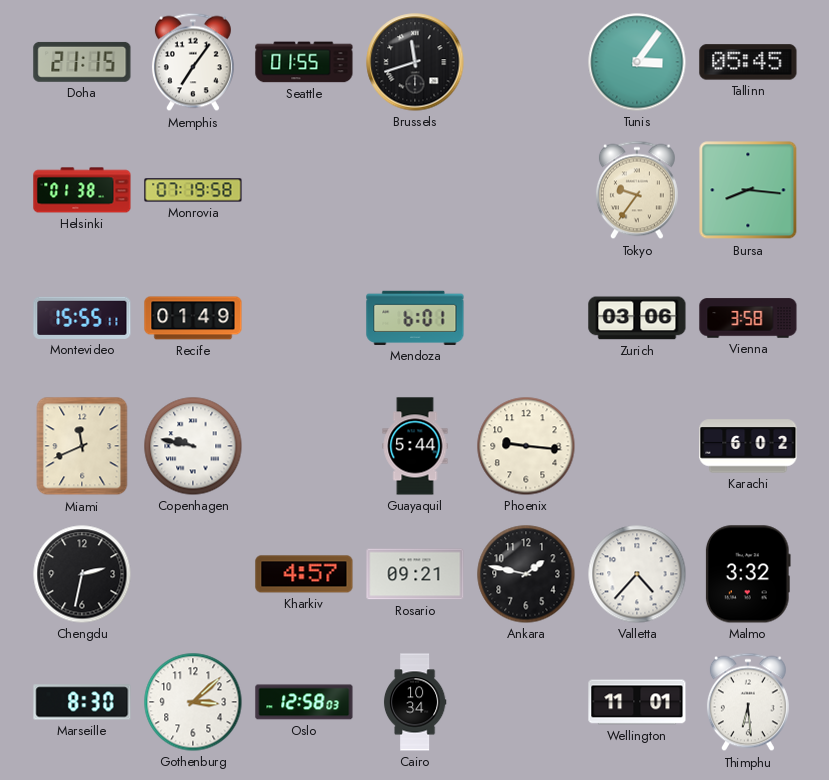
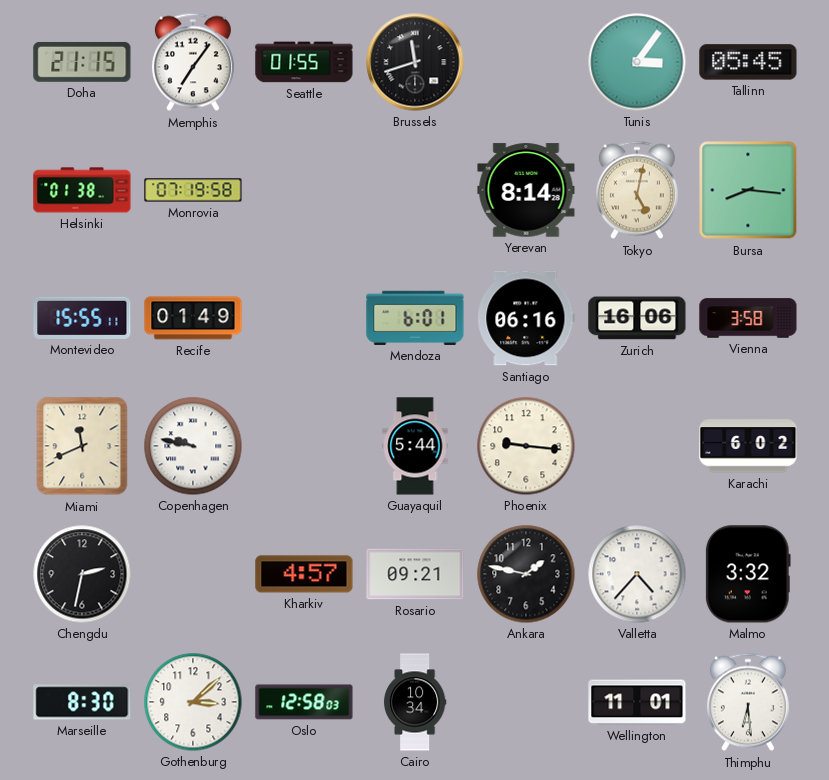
Yerevan: none -> 8:14 (526, 190)
Tokyo: 9:36 -> 5:02 (637, 190)
Santiago: none -> 06:16 (526, 318)
Zurich: 03:06 -> 16:06 (637, 318)
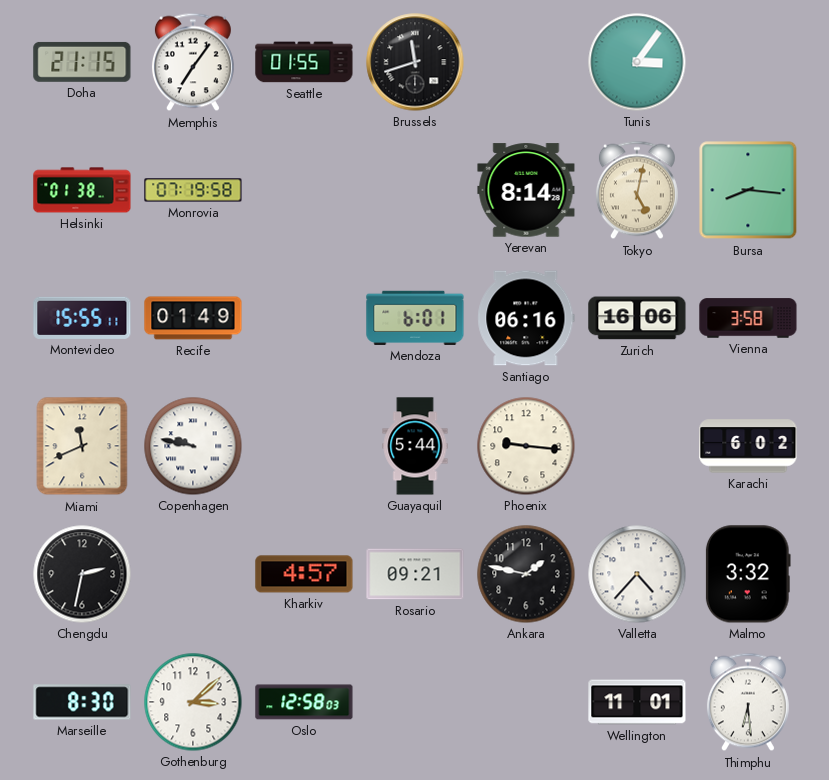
Tallinn: 05:45 -> none (748, 62)
Cairo: 10:34 -> none (415, 702)
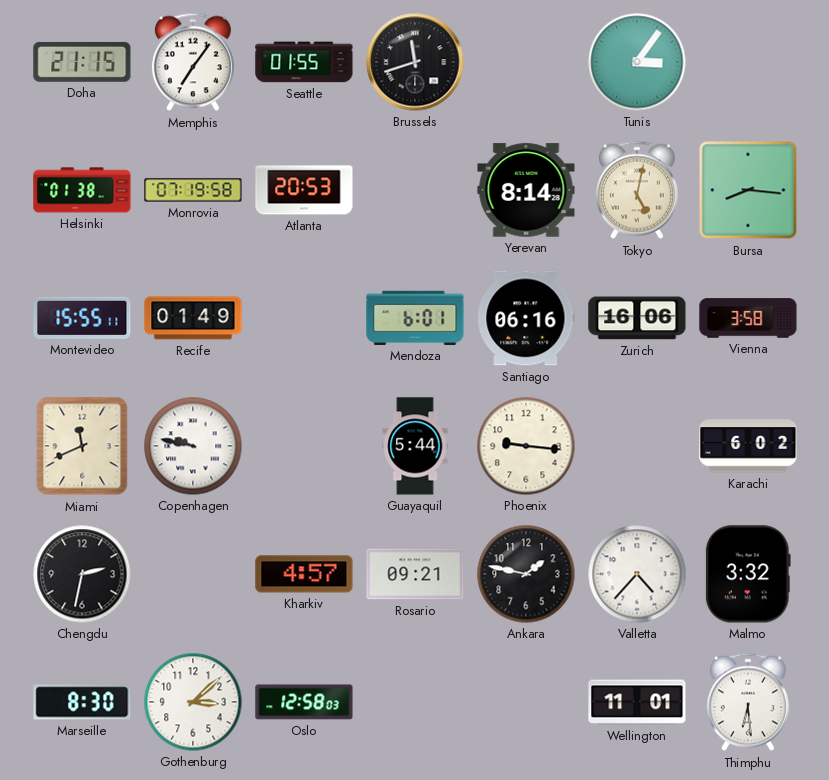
Atlanta: none -> 20:53 (304, 190)
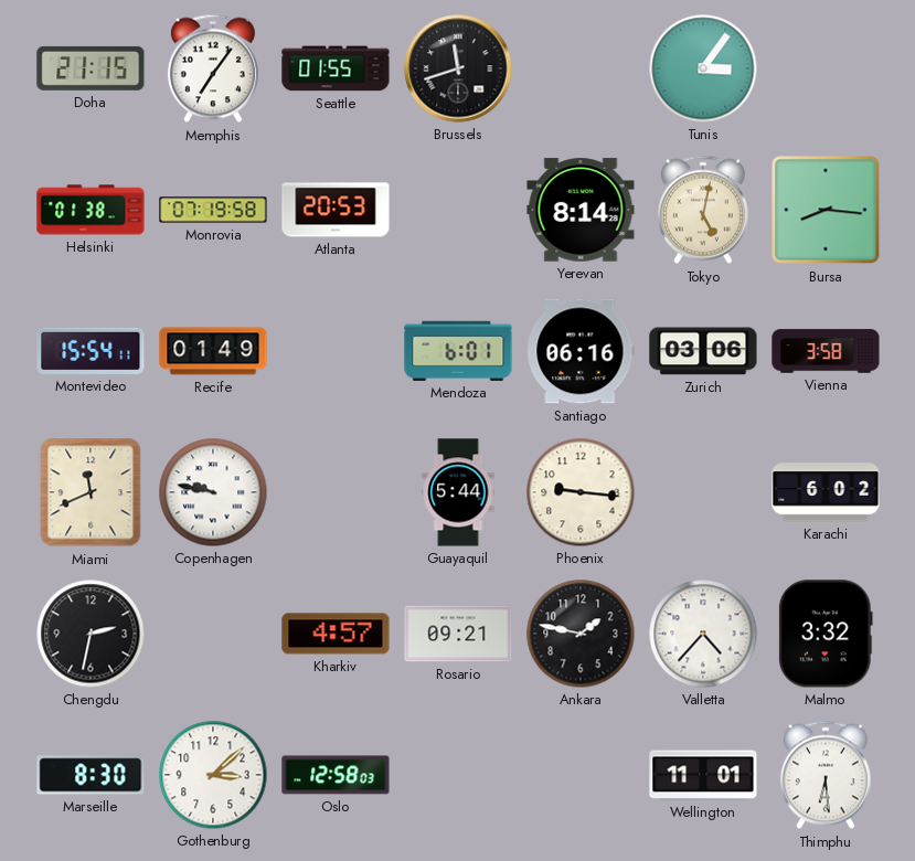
Montevideo: 15:55 -> 15:54 (91, 351)
Zurich: 16:06 -> 03:06 (703, 351)
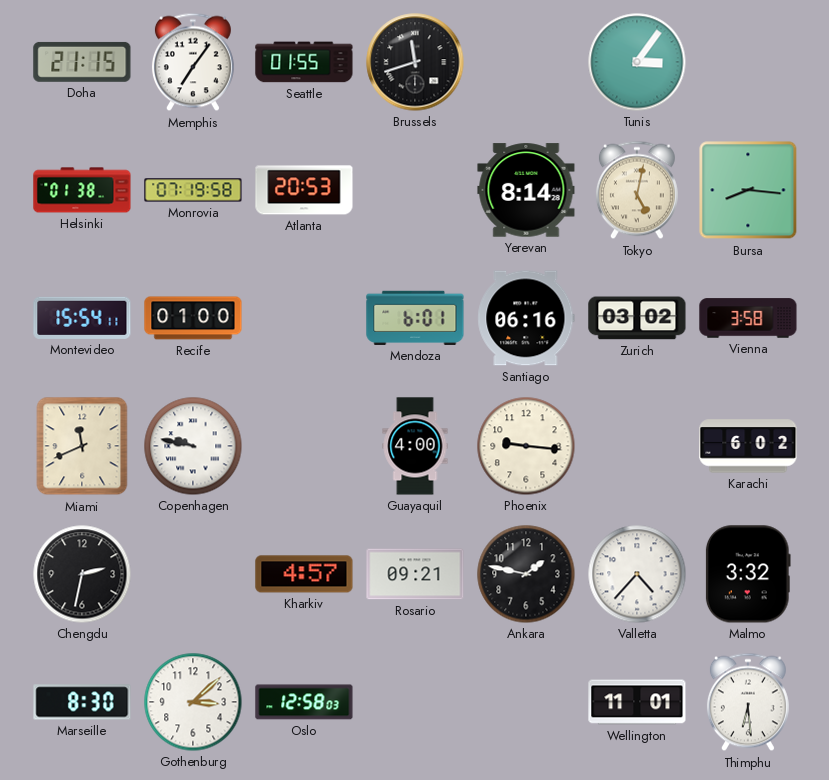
Recife: 01:49 -> 01:00 (193, 318)
Zurich: 03:06 -> 03:02 (637, 318)
Guayaquil: 5:44 -> 4:00 (415, 446)
